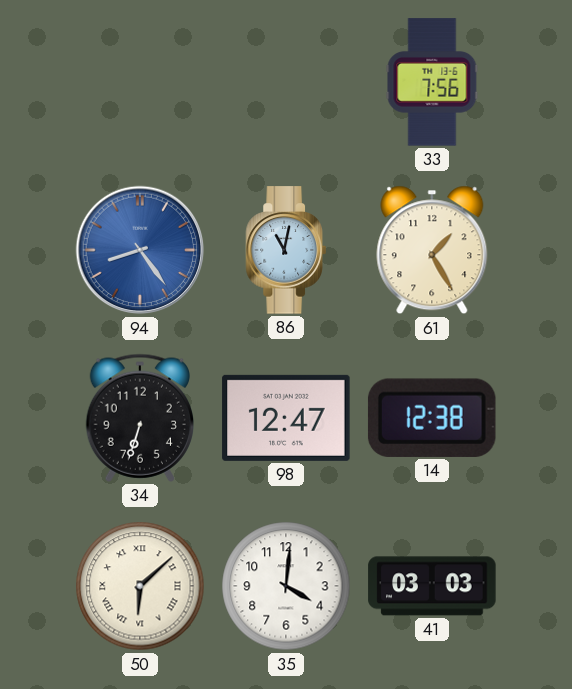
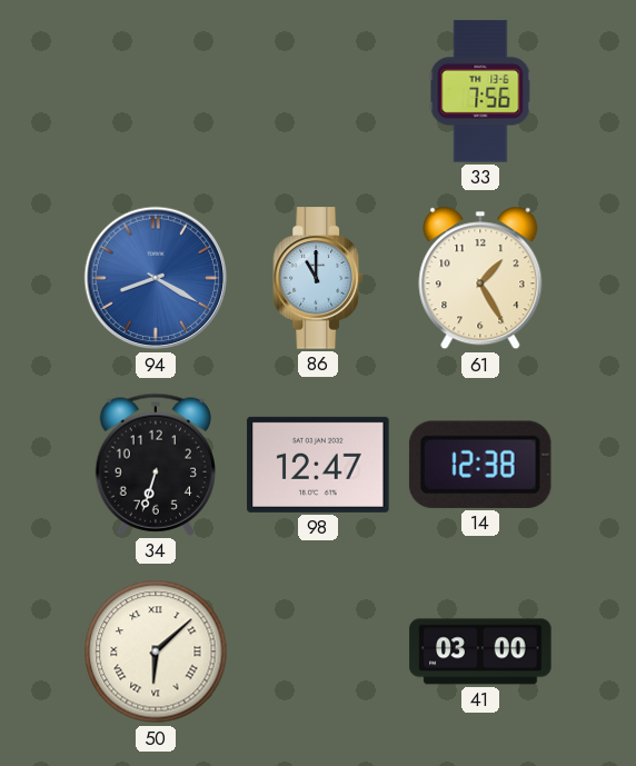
94: 8:24 -> 8:20 (156, 278)
86: 11:02 -> 11:00 (318, 278)
35: 4:01 -> none (286, 586)
41: 03:03 -> 03:00 (480, 651)
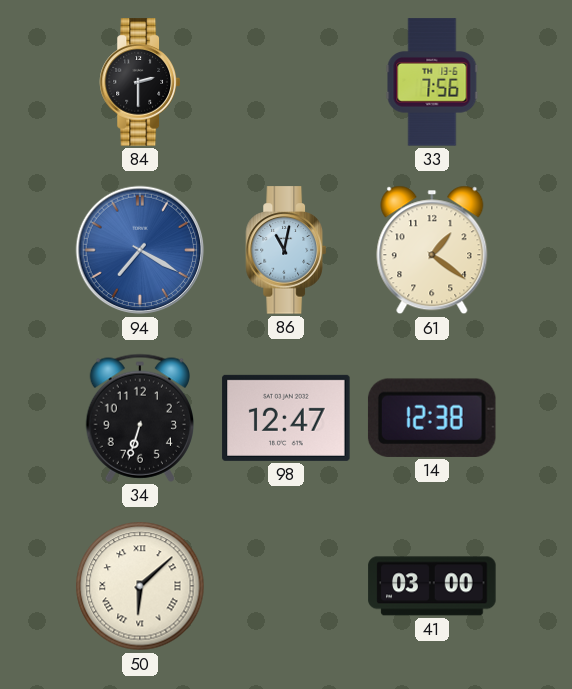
84: none -> 2:30 (140, 82)
94: 8:20 -> 7:20 (140, 250)
86: 11:00 -> 11:02 (286, 250)
61: 1:25 -> 1:21 (432, 250)
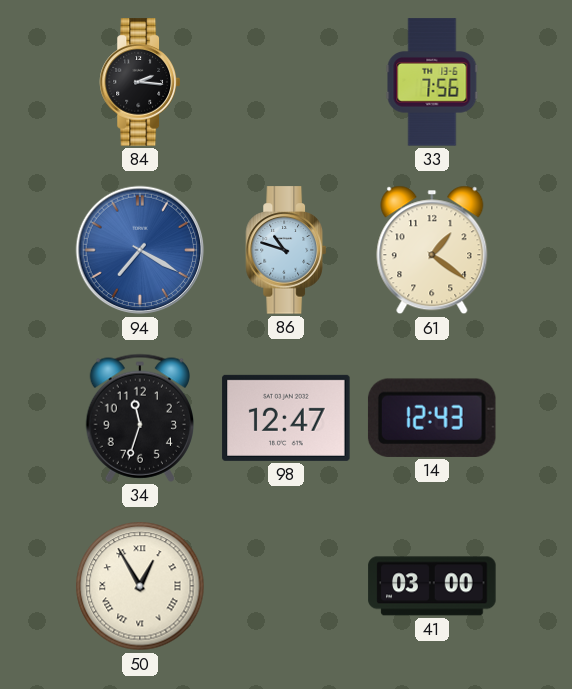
84: 2:30 -> 2:16 (140, 82)
86: 11:02 -> 10:48 (286, 250)
34: 6:33 -> 11:33 (139, 418)
14: 12:38 -> 12:43 (432, 418)
50: 6:08 -> 12:55 (140, 586)
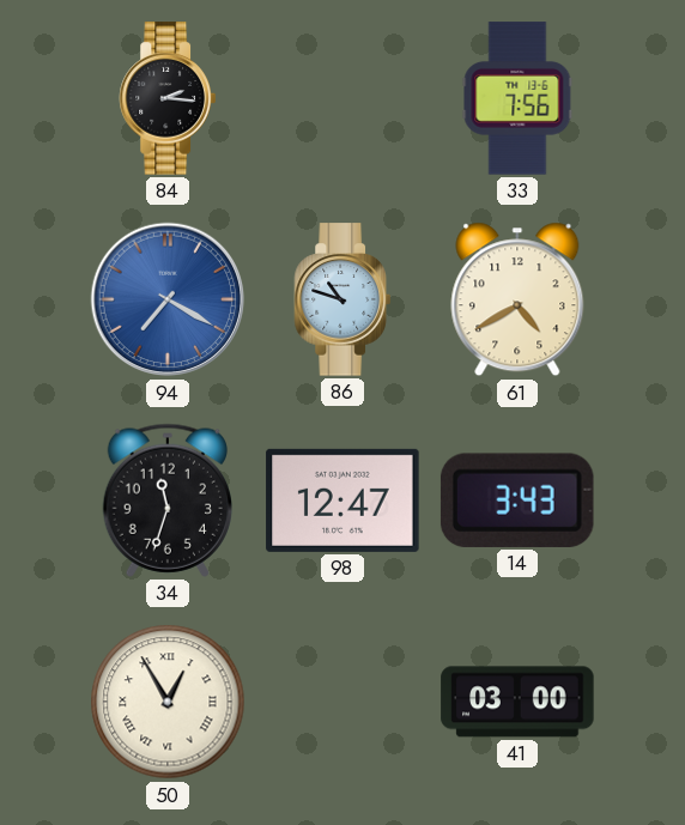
61: 1:21 -> 4:40 (517, 299)
14: 12:43 -> 3:43 (517, 501)
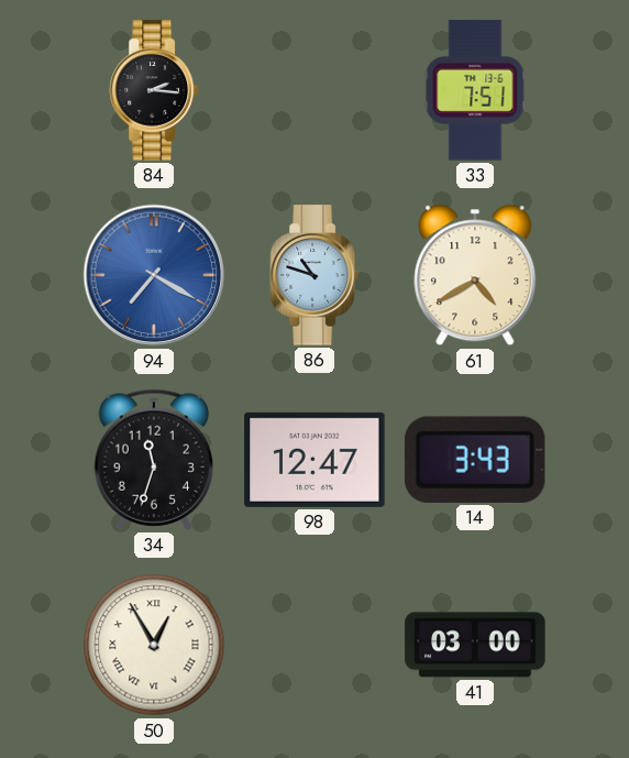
33: 7:56 -> 7:51 (475, 90)
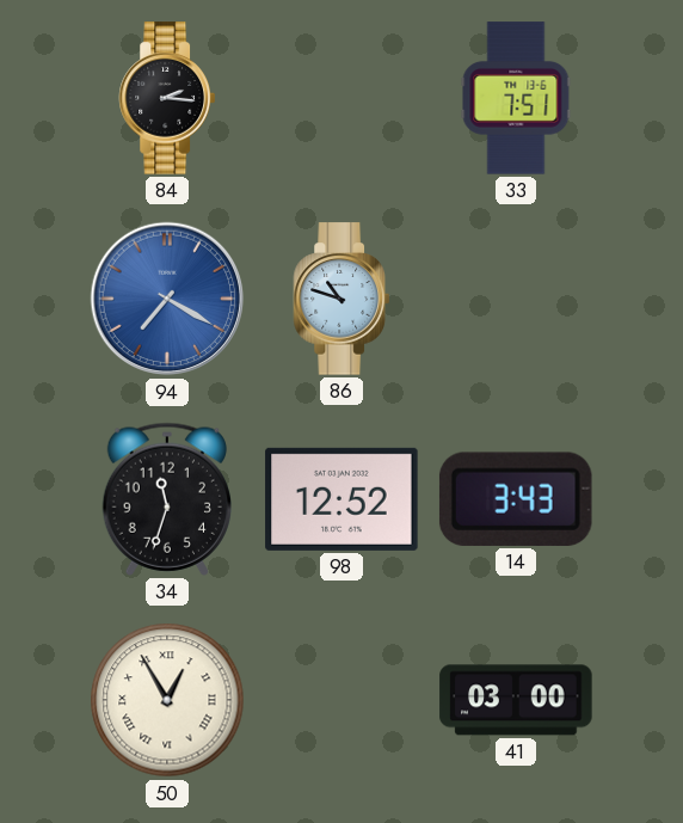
61: 4:40 -> none (475, 275)
98: 12:47 -> 12:52 (341, 499)
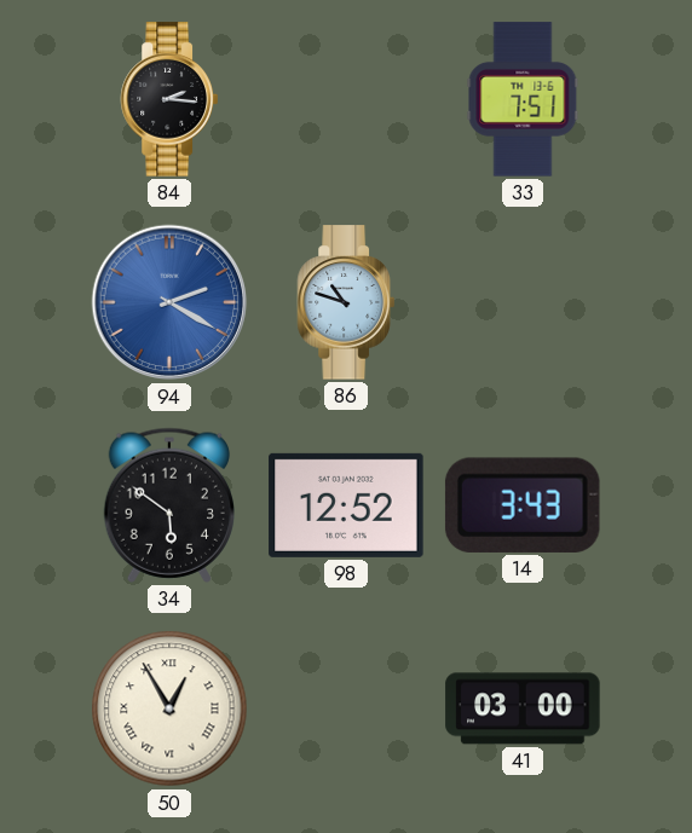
94: 7:20 -> 2:20 (169, 302)
34: 11:33 -> 5:51 (168, 505)
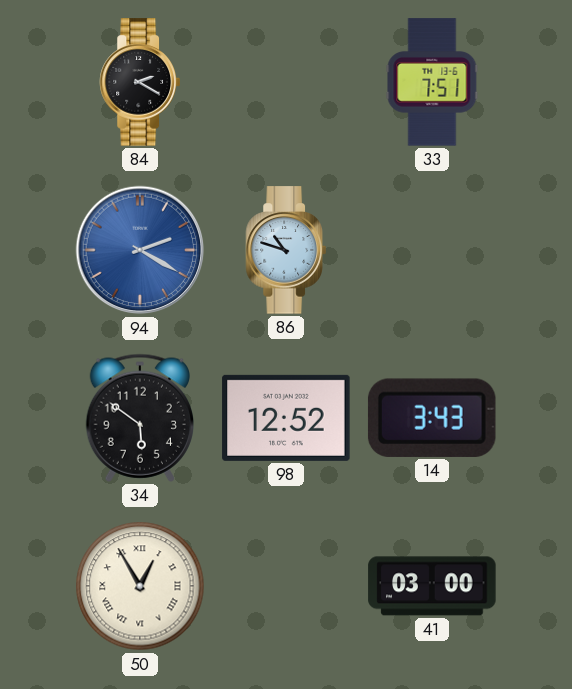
84: 2:16 -> 2:20 (140, 82)
